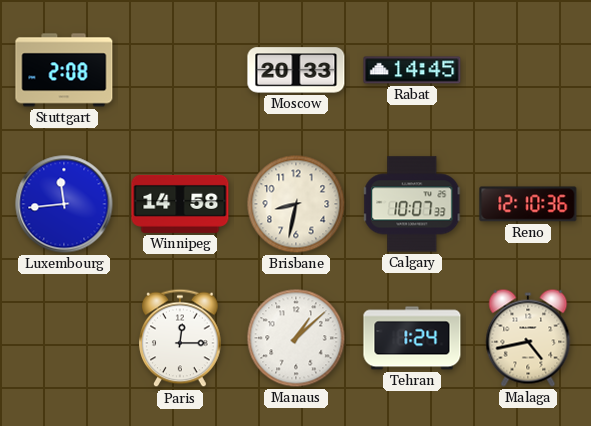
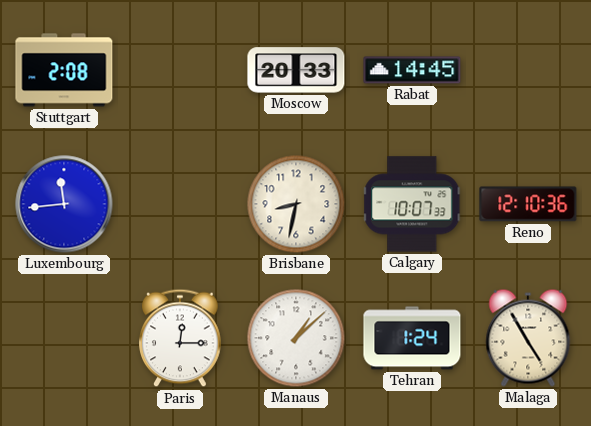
Winnipeg: 14:58 -> none (180, 204)
Malaga: 4:43 -> 4:55 (528, 338)
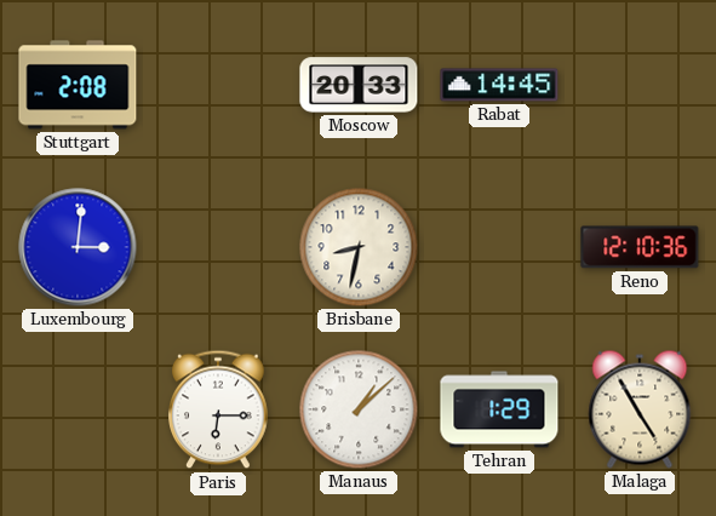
Luxembourg: 11:44 -> 3:01 (78, 247)
Calgary: 10:07 -> none (413, 204)
Paris: 12:15 -> 6:15 (218, 409)
Tehran: 1:24 -> 1:29 (499, 409)
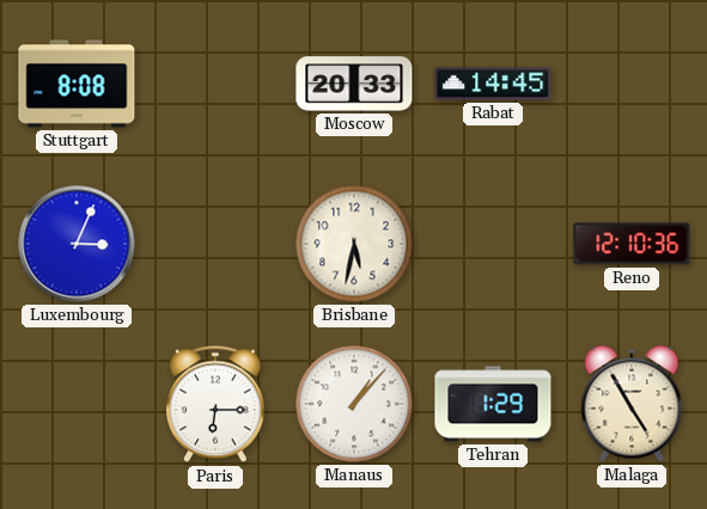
Stuttgart: 2:08 -> 8:08 (77, 84)
Luxembourg: 3:01 -> 3:04 (77, 244)
Brisbane: 8:32 -> 5:32 (354, 244)
Manaus: 1:08 -> 1:07 (354, 404)
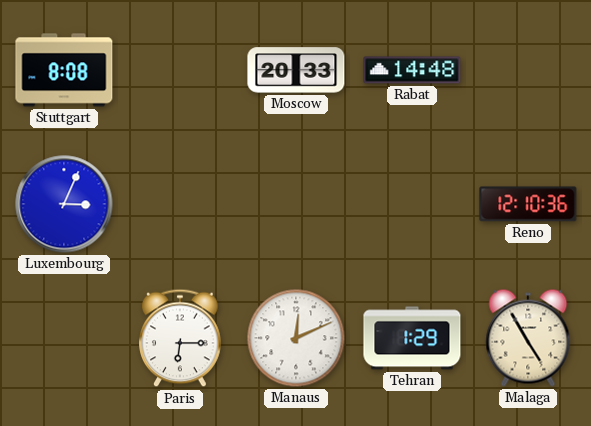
Rabat: 14:45 -> 14:48 (412, 70)
Brisbane: 5:32 -> none (354, 244)
Manaus: 1:07 -> 12:11 (296, 338)
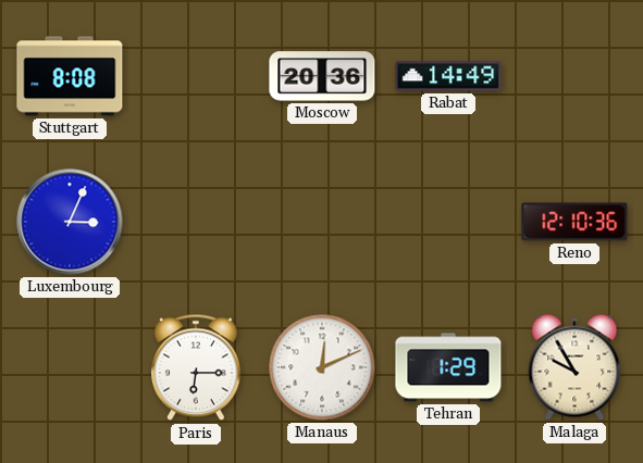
Moscow: 20:33 -> 20:36 (322, 76)
Rabat: 14:48 -> 14:49 (448, 76)
Malaga: 4:55 -> 9:55 (574, 367)
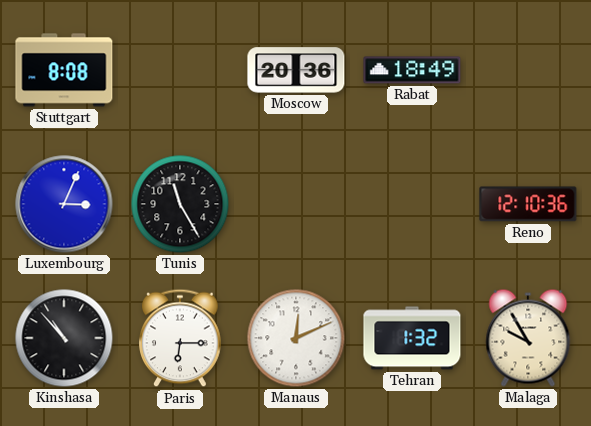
Rabat: 14:49 -> 18:49 (412, 70)
Tunis: none -> 11:25 (180, 204)
Kinshasa: none -> 10:53 (64, 338)
Tehran: 1:29 -> 1:32 (412, 338)
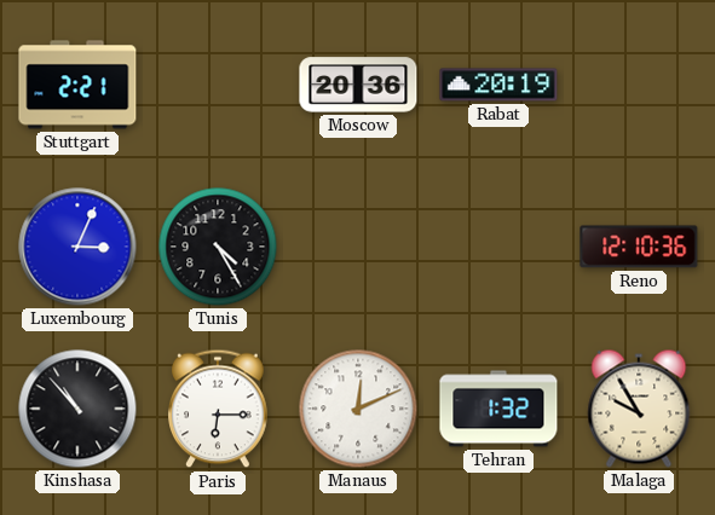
Stuttgart: 8:08 -> 2:21 (77, 85)
Rabat: 18:49 -> 20:19 (498, 85)
Tunis: 11:25 -> 4:25 (218, 247)
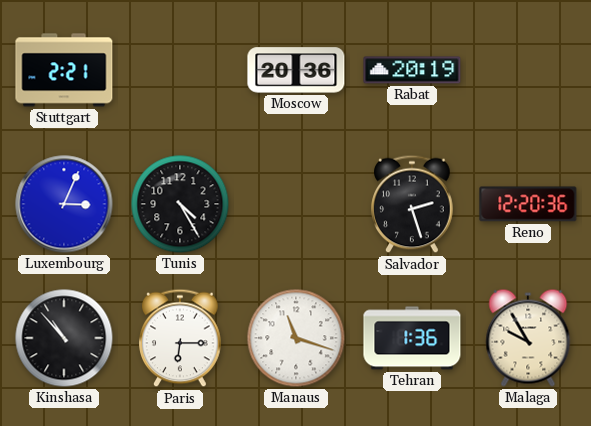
Salvador: none -> 2:27 (412, 204)
Reno: 12:10 -> 12:20 (528, 204)
Manaus: 12:11 -> 11:18 (296, 338)
Tehran: 1:32 -> 1:36 (412, 338)
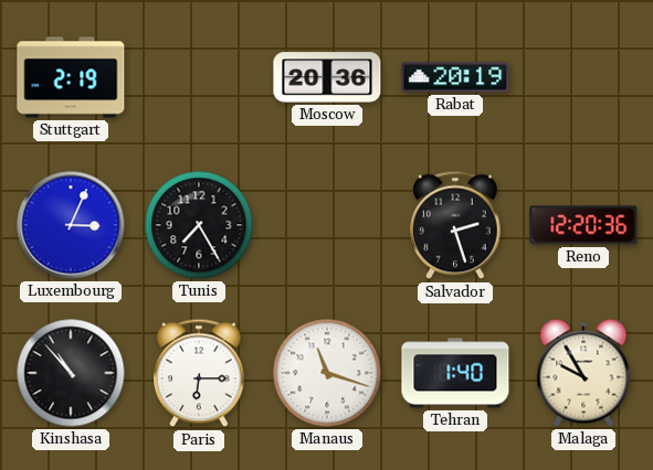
Stuttgart: 2:21 -> 2:19 (71, 77)
Tunis: 4:25 -> 7:25 (199, 225)
Tehran: 1:36 -> 1:40 (455, 373)
